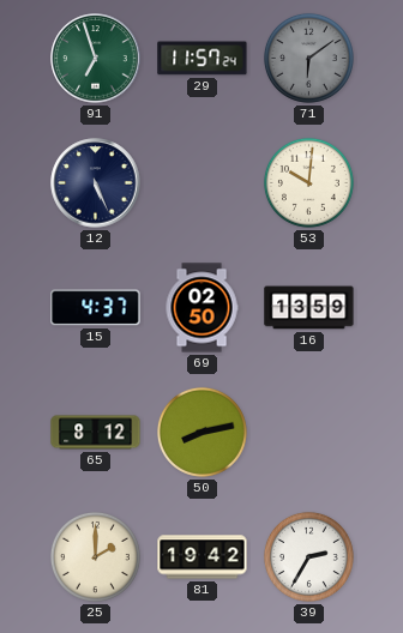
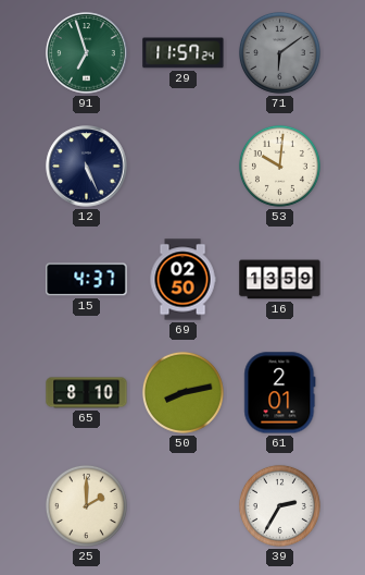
65: 8:12 -> 8:10 (87, 393)
61: none -> 2:01 (280, 393)
81: 19:42 -> none (203, 557)
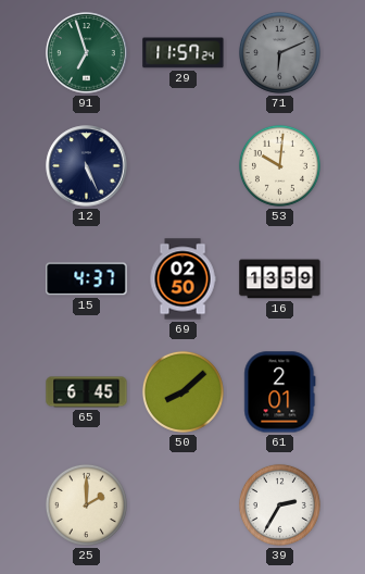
71: 6:09 -> 6:11 (279, 52)
65: 8:10 -> 6:45 (87, 392)
50: 8:13 -> 8:08 (182, 391)
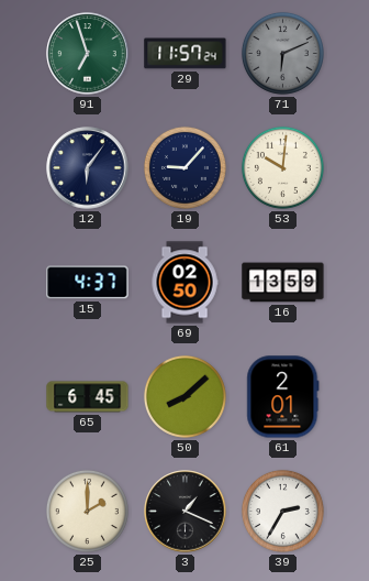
12: 5:26 -> 6:06 (88, 168)
19: none -> 9:07 (185, 167)
3: none -> 1:19 (186, 512)
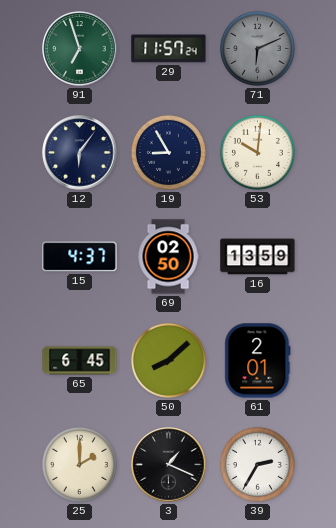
19: 9:07 -> 8:55 (168, 152)
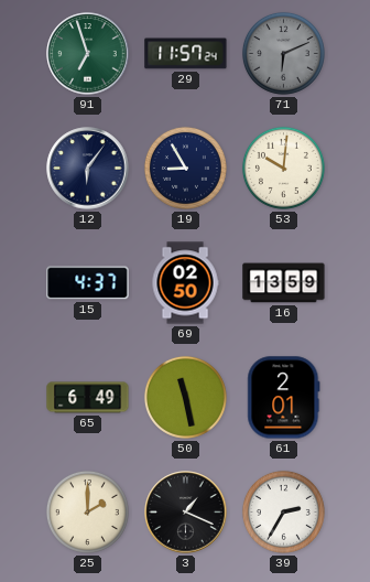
65: 6:45 -> 6:49 (88, 398)
50: 8:08 -> 11:28 (185, 397)
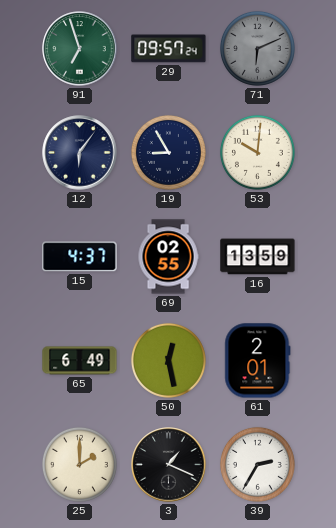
29: 11:57 -> 09:57 (169, 49)
69: 02:50 -> 02:55 (168, 257)
50: 11:28 -> 12:28 (168, 360)
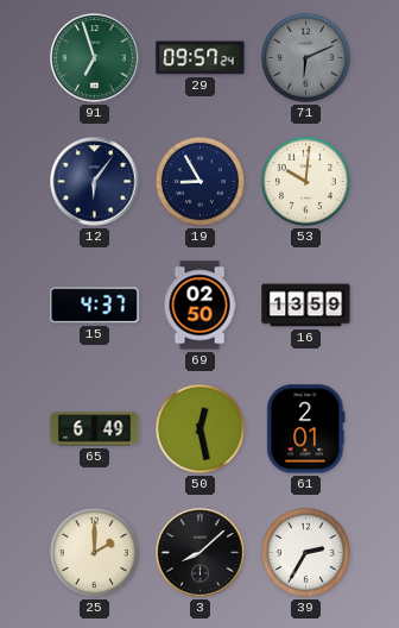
69: 02:55 -> 02:50 (199, 306)
3: 1:19 -> 8:08 (201, 553)
